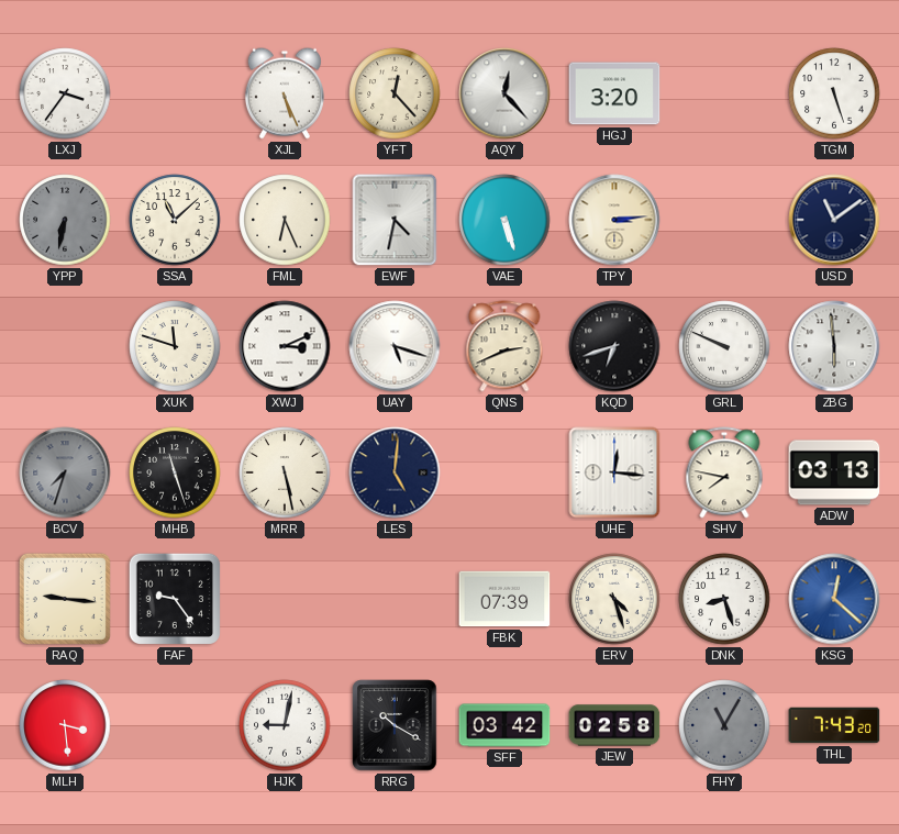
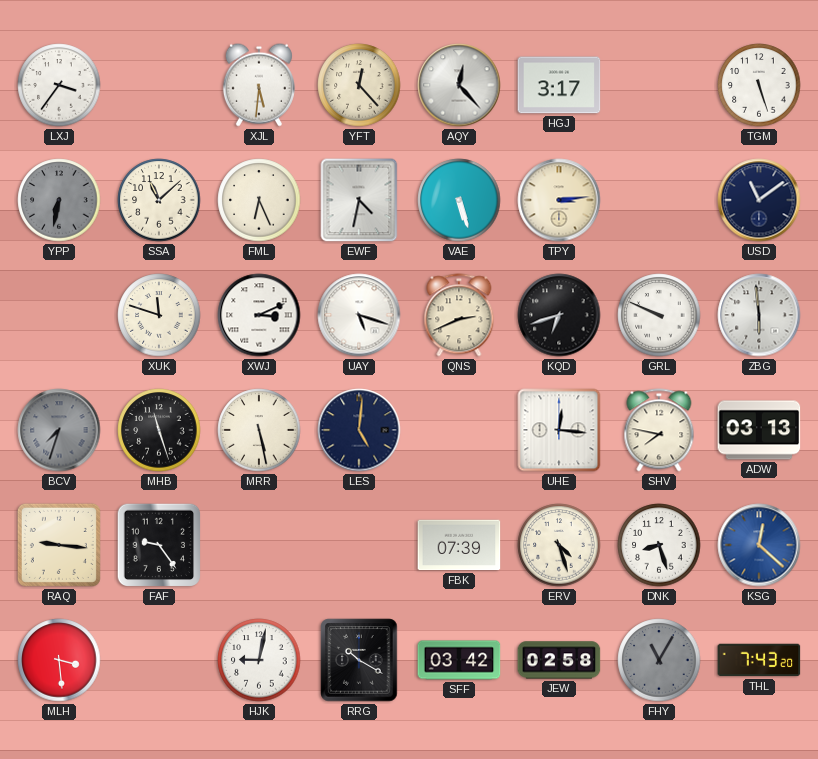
XJL: 5:26 -> 5:31 (259, 85)
HGJ: 3:20 -> 3:17 (559, 85)
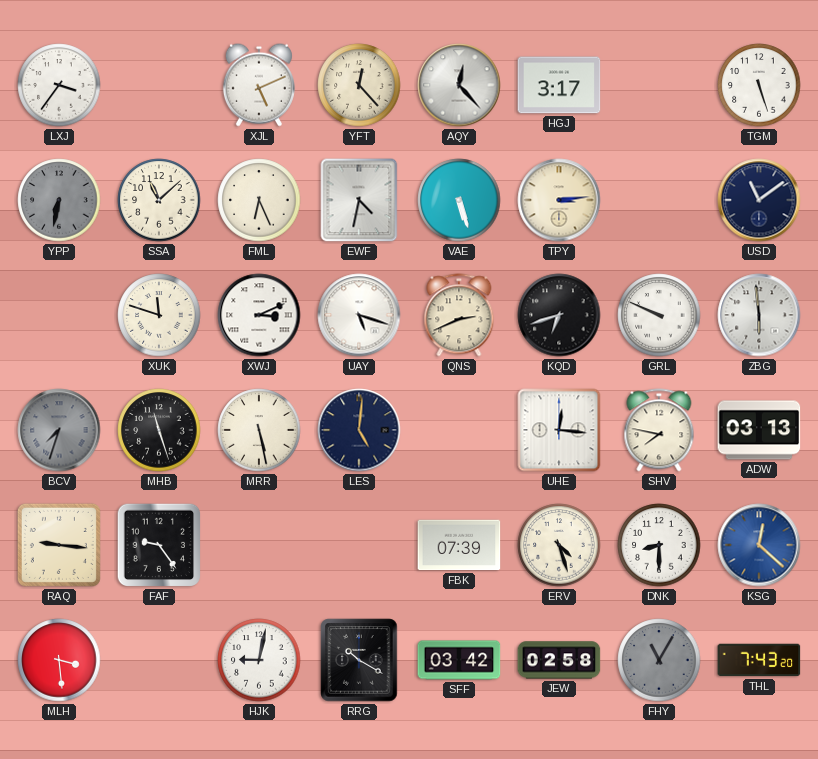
XJL: 5:31 -> 5:11 (259, 85)
DNK: 8:27 -> 8:30 (659, 545)
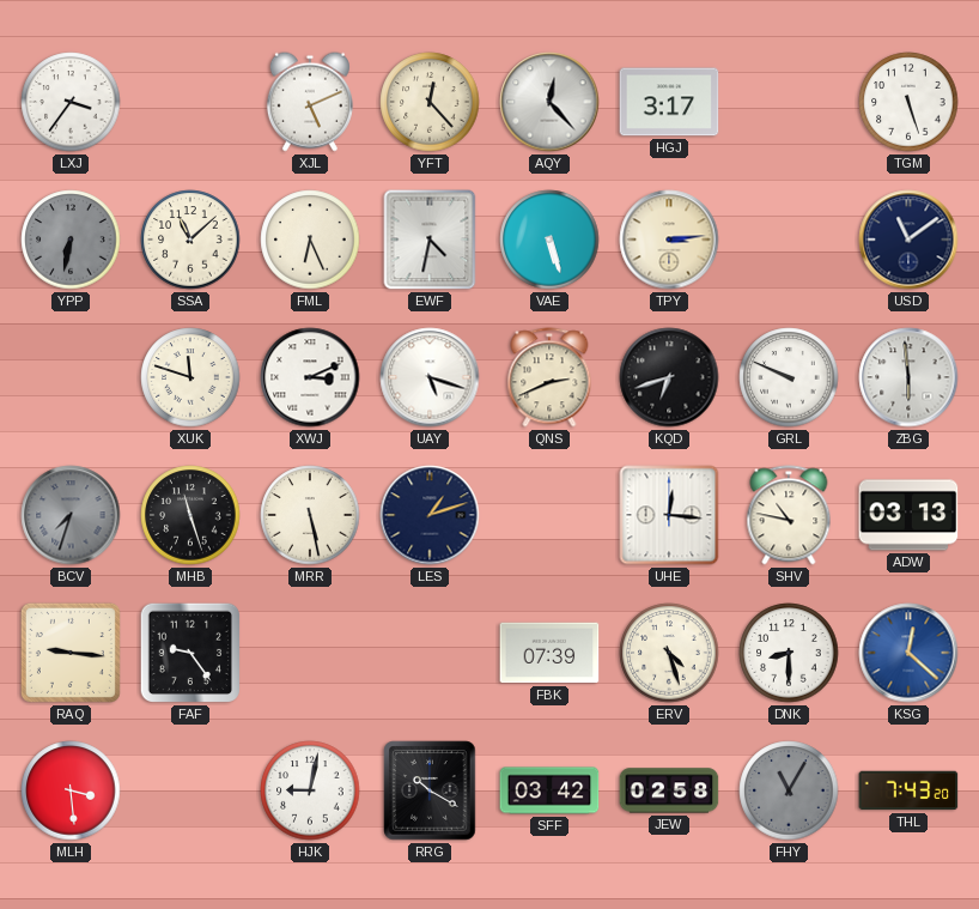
LES: 5:01 -> 1:12 (430, 515)
SHV: 7:47 -> 10:47 (789, 515)
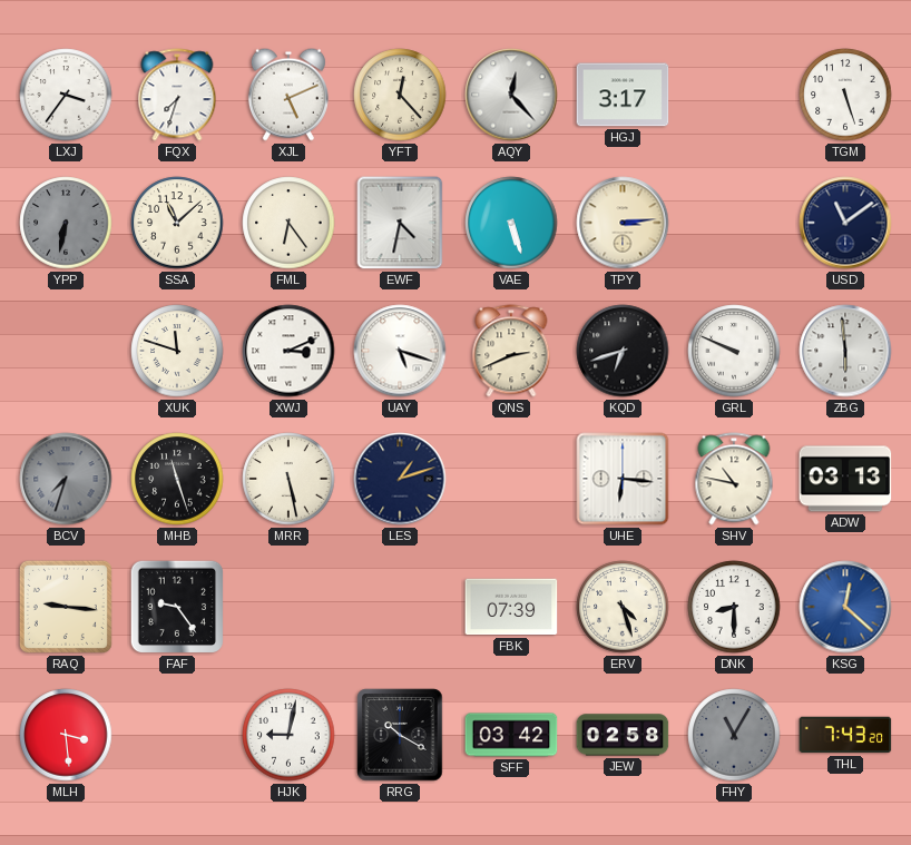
FQX: none -> 7:33 (177, 95)
FML: 6:26 -> 6:24 (288, 223)
UHE: 12:16 -> 6:16 (623, 479)
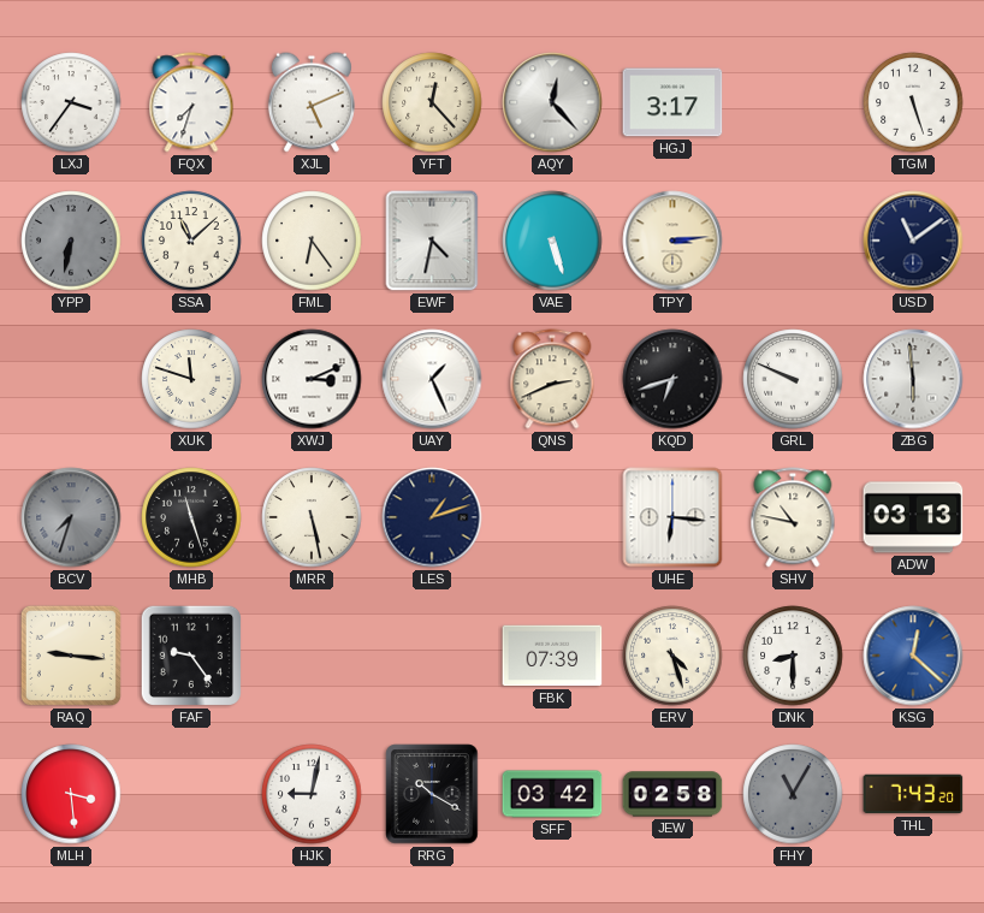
UAY: 5:18 -> 1:26 (432, 379)
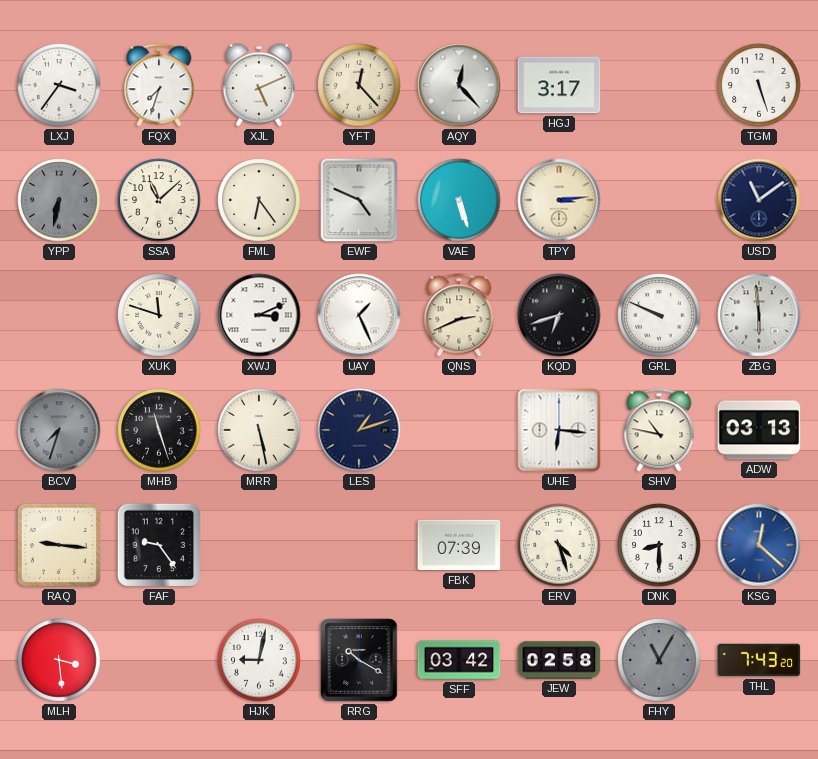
EWF: 4:32 -> 4:49 (359, 200)
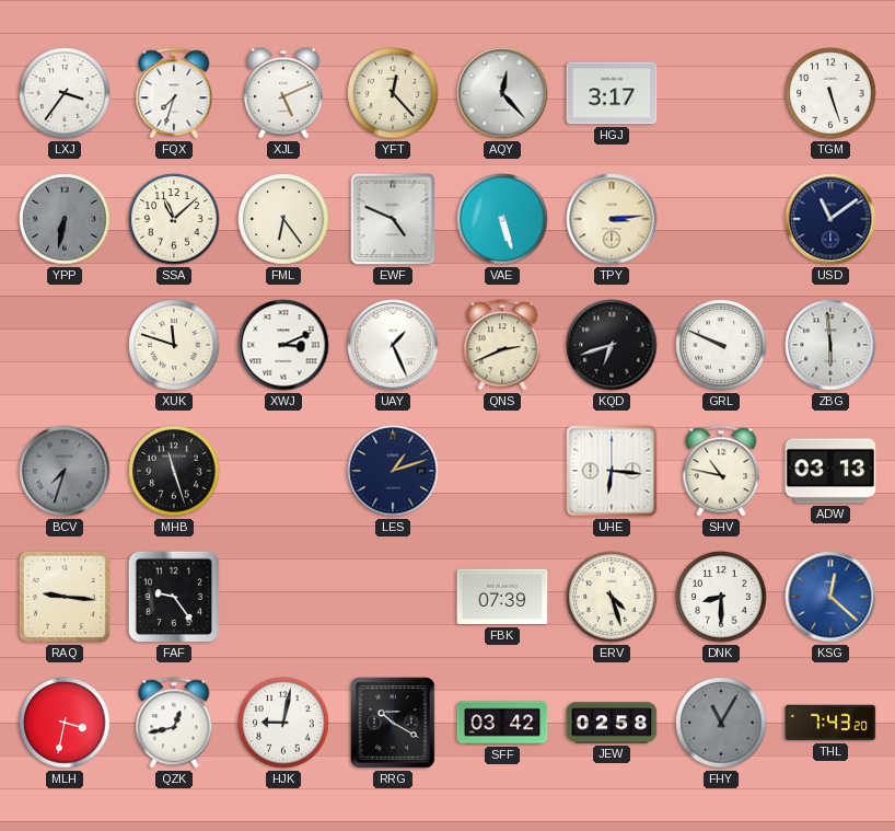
MRR: 5:28 -> none (259, 430)
MLH: 3:29 -> 3:32 (65, 723)
QZK: none -> 12:43 (174, 723)
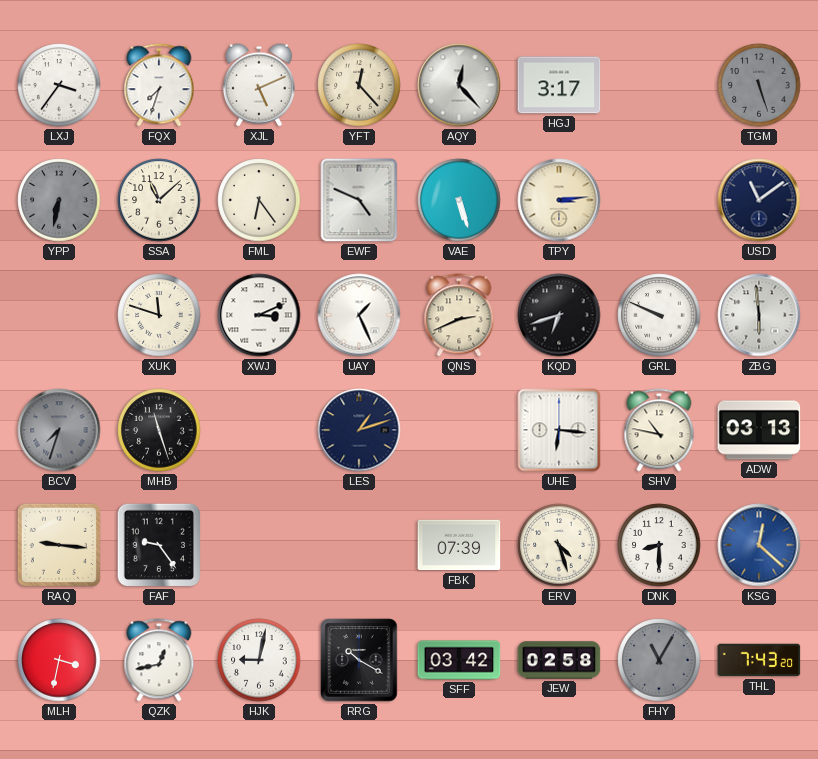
TGM dial: white -> grey (759, 85)
